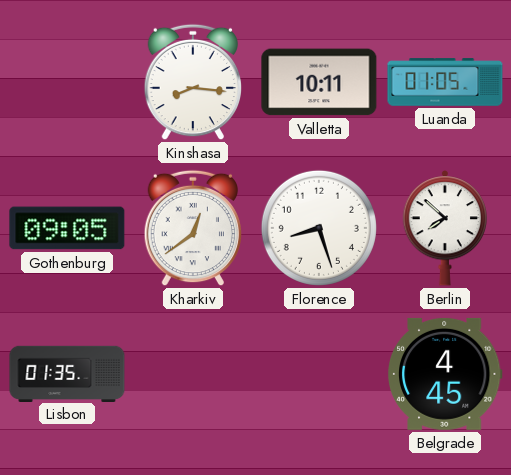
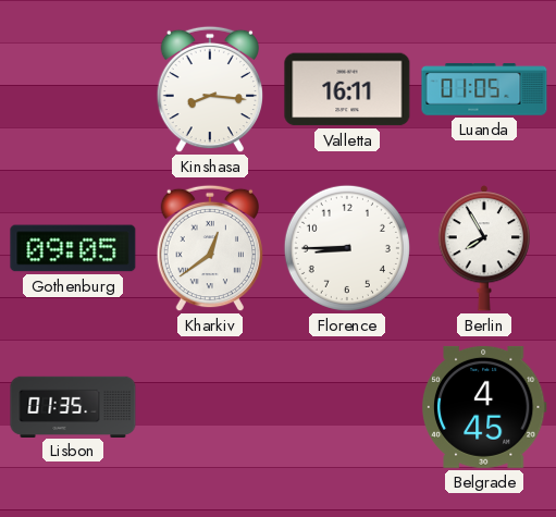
Valletta: 10:11 -> 16:11 (347, 89)
Florence: 8:27 -> 8:45 (347, 248)
Berlin: 7:52 -> 7:55 (483, 248)
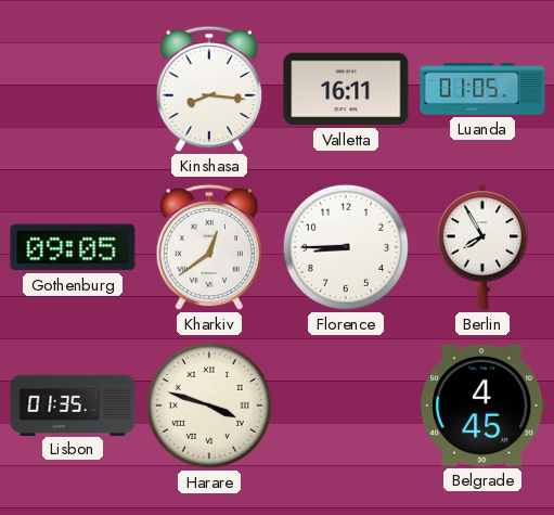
Harare: none -> 3:48 (209, 405)
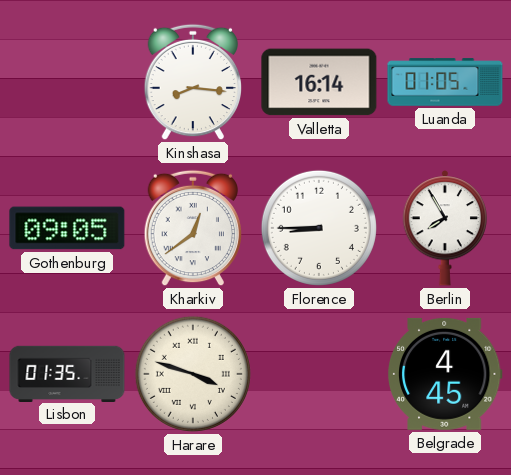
Valletta: 16:11 -> 16:14 (319, 82)
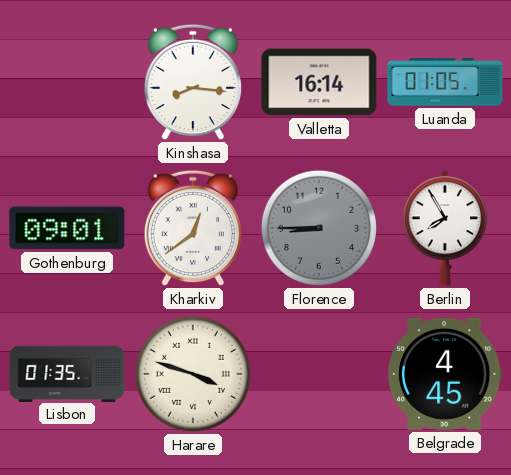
Gothenburg: 09:05 -> 09:01 (67, 228)
Florence dial: white -> grey (319, 228)
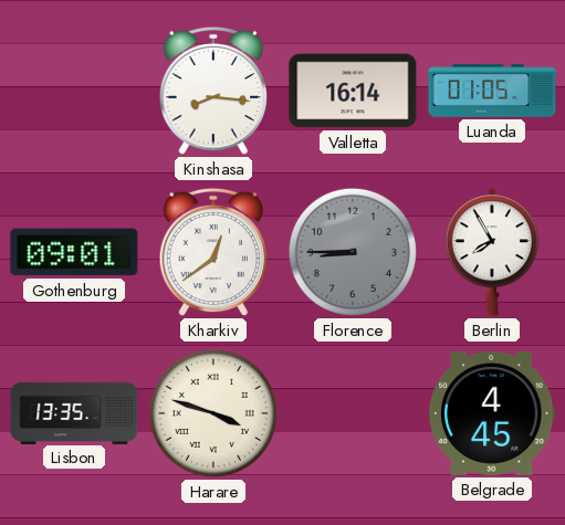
Lisbon: 01:35 -> 13:35 (74, 412)
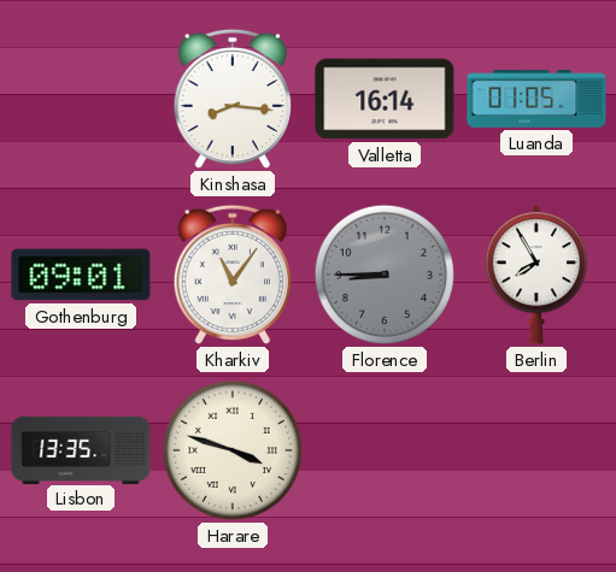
Kharkiv: 12:39 -> 11:06 (231, 275)
Belgrade: 4:45 -> none (492, 413)
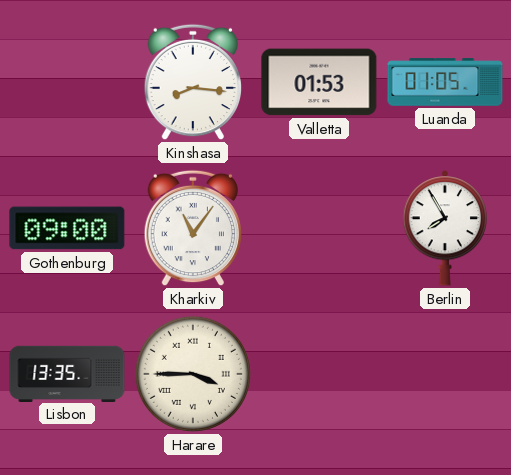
Valletta: 16:14 -> 01:53 (319, 82)
Gothenburg: 09:01 -> 09:00 (67, 228)
Florence: 8:45 -> none (385, 275)
Harare: 3:48 -> 3:45 (193, 374)
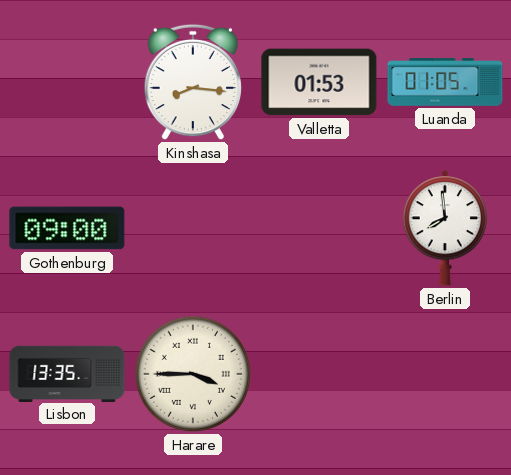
Kharkiv: 11:06 -> none (192, 228)
Berlin: 7:55 -> 7:59 (444, 228)
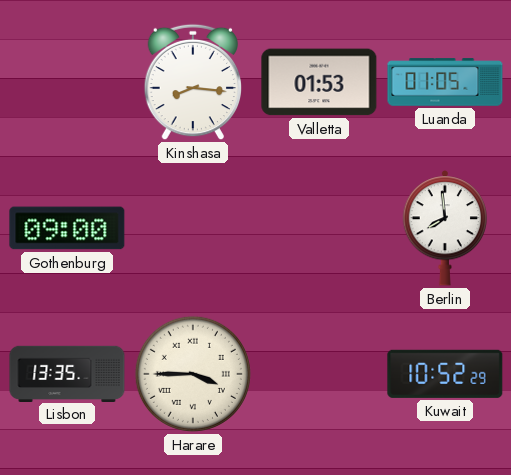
Kuwait: none -> 10:52 (445, 374)
